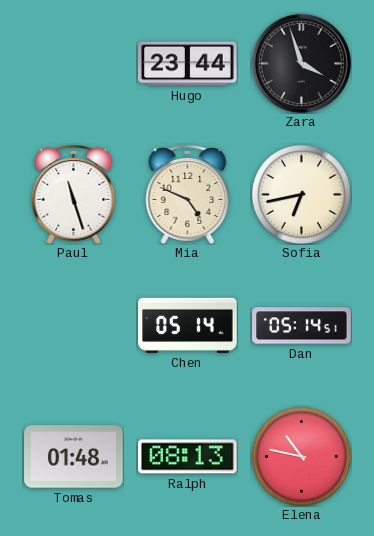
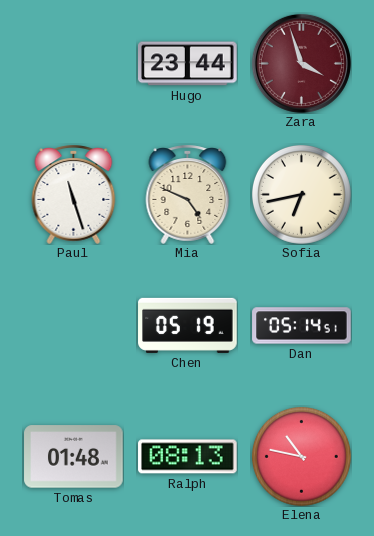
Zara dial: black -> burgundy (301, 63)
Chen: 05:14 -> 05:19 (188, 325)
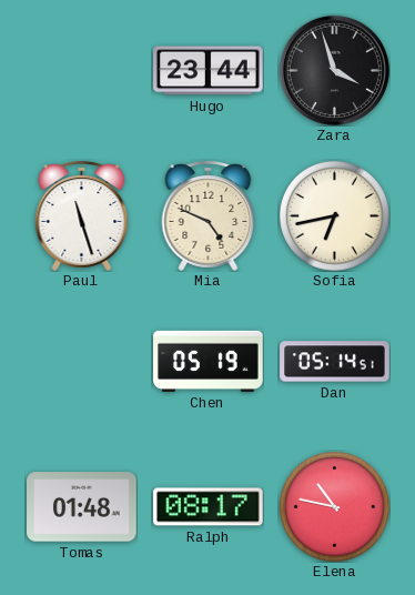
Zara dial: burgundy -> black (334, 70)
Ralph: 08:13 -> 08:17 (209, 507)
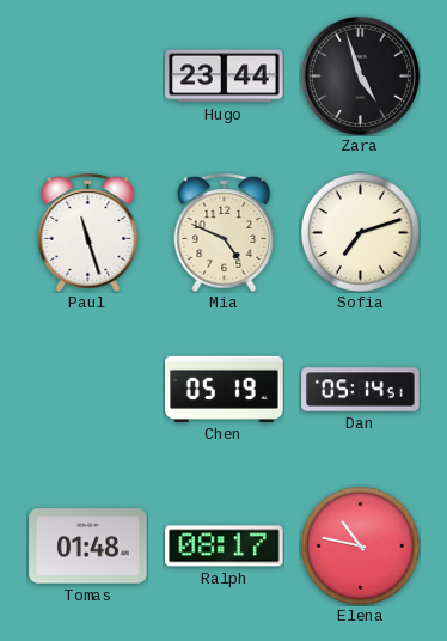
Zara: 3:57 -> 4:57 (360, 75)
Sofia: 6:43 -> 7:12 (360, 232)
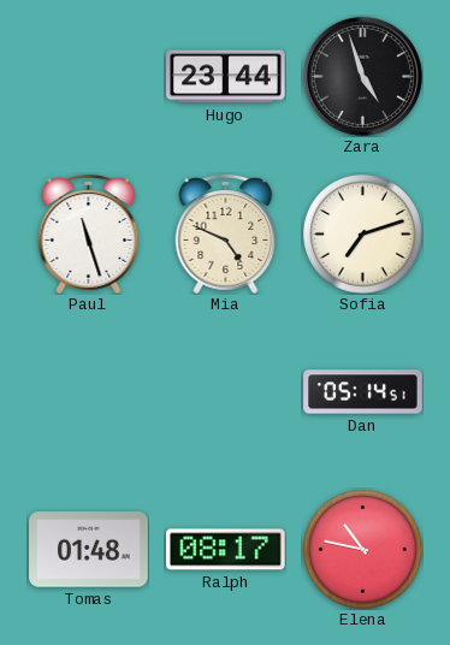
Chen: 05:19 -> none (225, 389)
